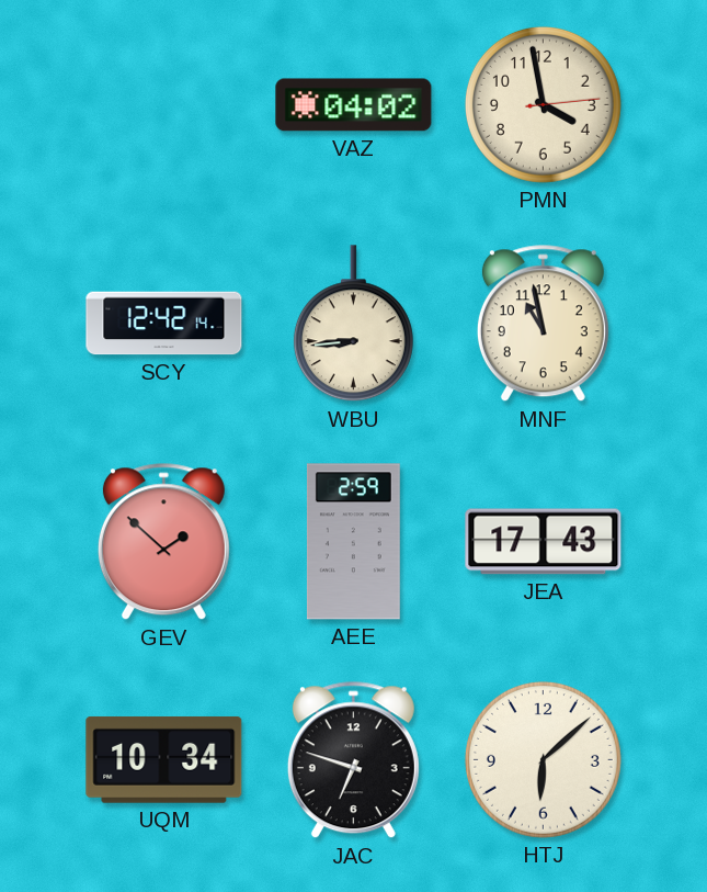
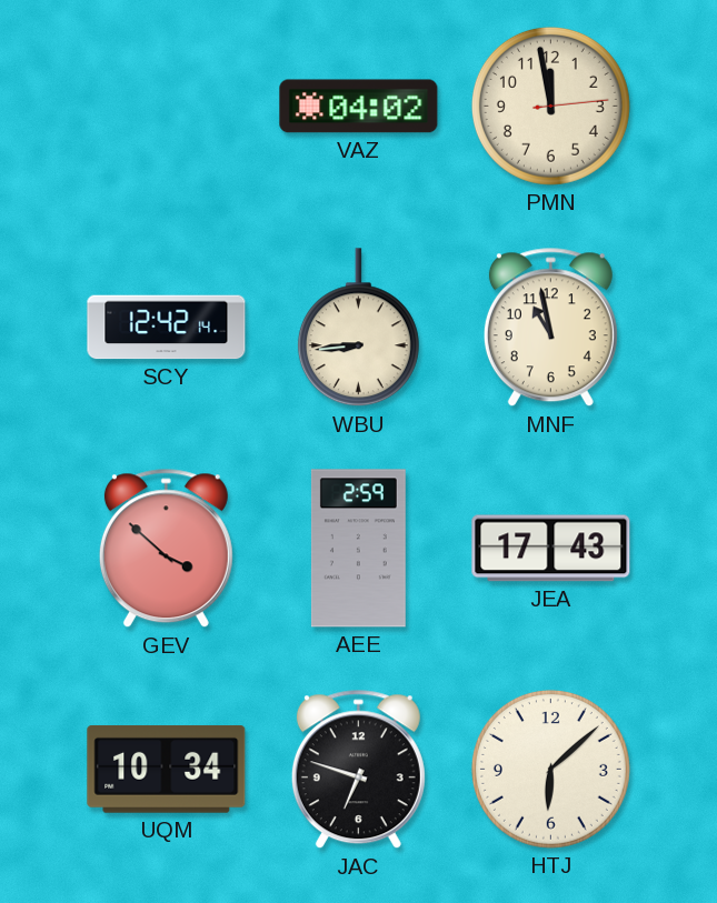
PMN: 3:58 -> 11:58 (550, 106)
GEV: 1:52 -> 3:52 (166, 549)
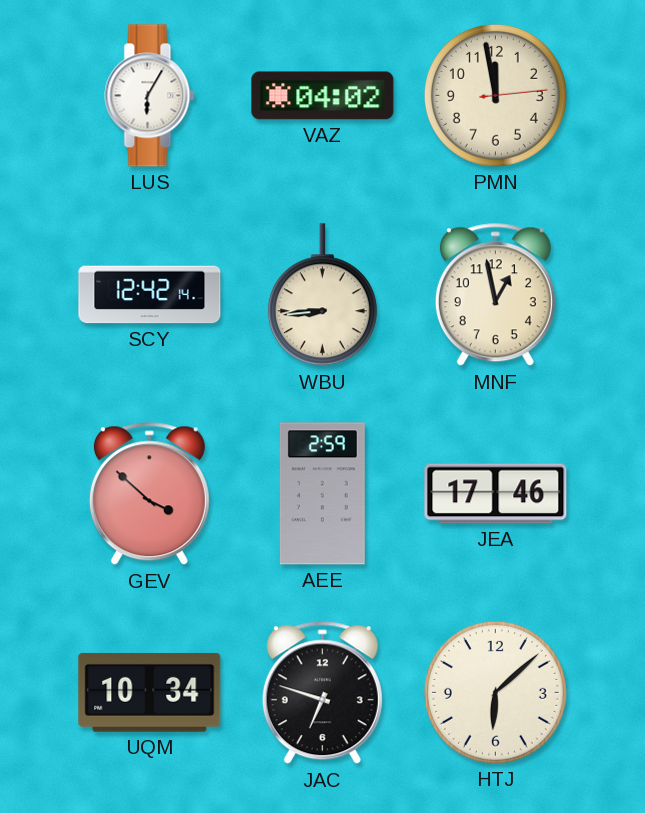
LUS: none -> 6:05 (150, 96)
MNF: 10:58 -> 12:58 (495, 295)
JEA: 17:43 -> 17:46 (496, 494)
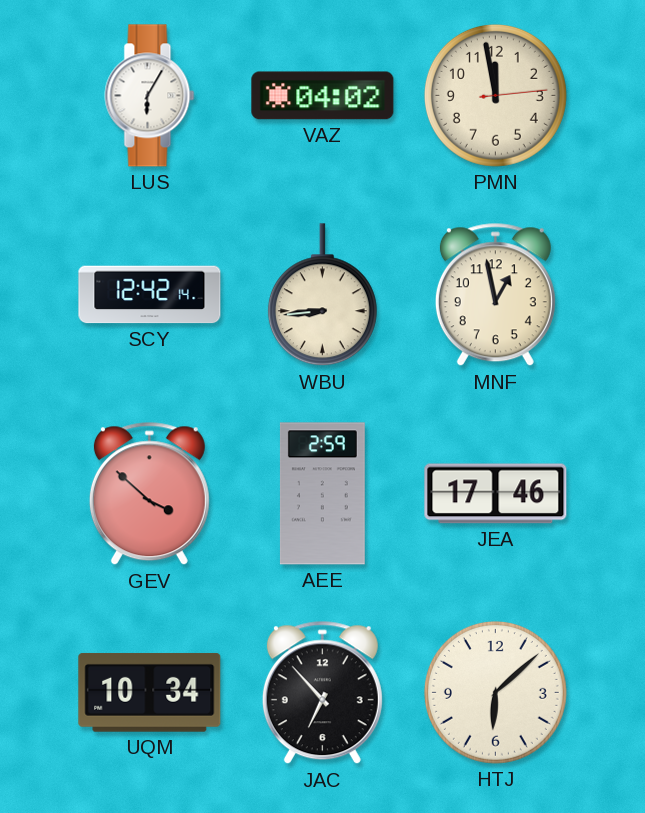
JAC: 6:48 -> 6:53 (322, 693)
